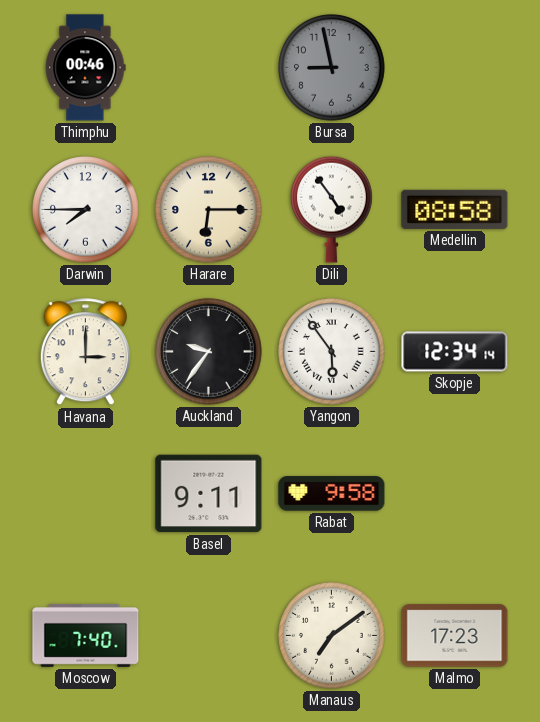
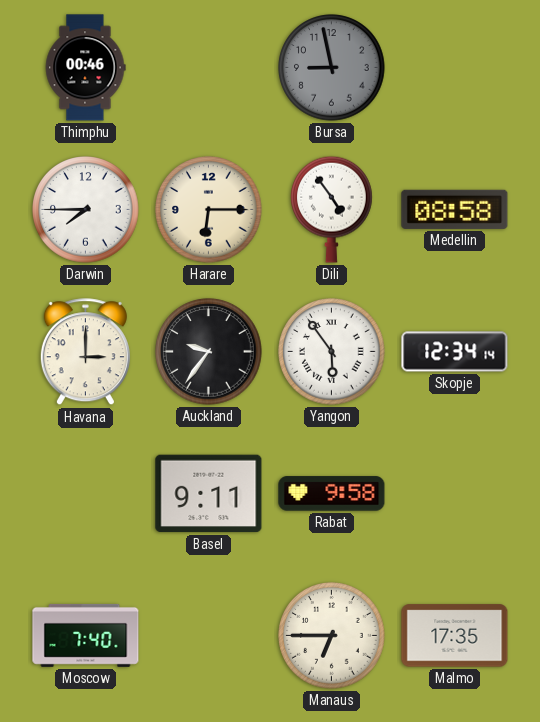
Manaus: 7:09 -> 6:45 (332, 636)
Malmo: 17:23 -> 17:35 (455, 636)
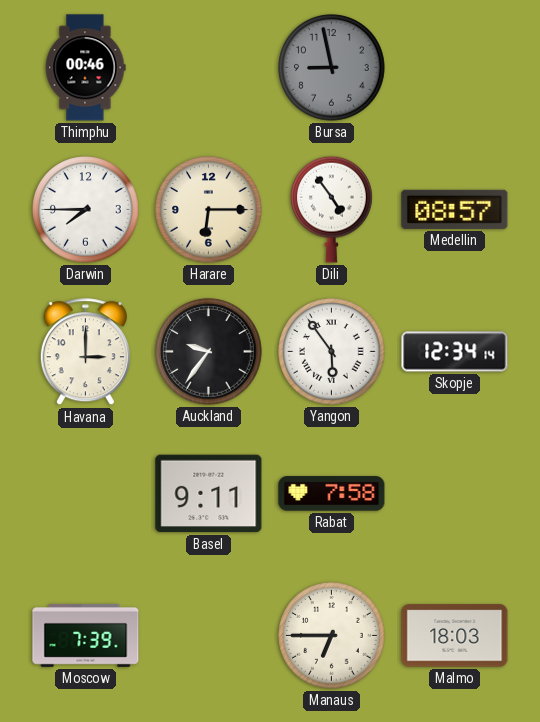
Medellin: 08:58 -> 08:57 (455, 209)
Rabat: 9:58 -> 7:58 (332, 494)
Moscow: 7:40 -> 7:39 (86, 635)
Malmo: 17:35 -> 18:03 (455, 636)
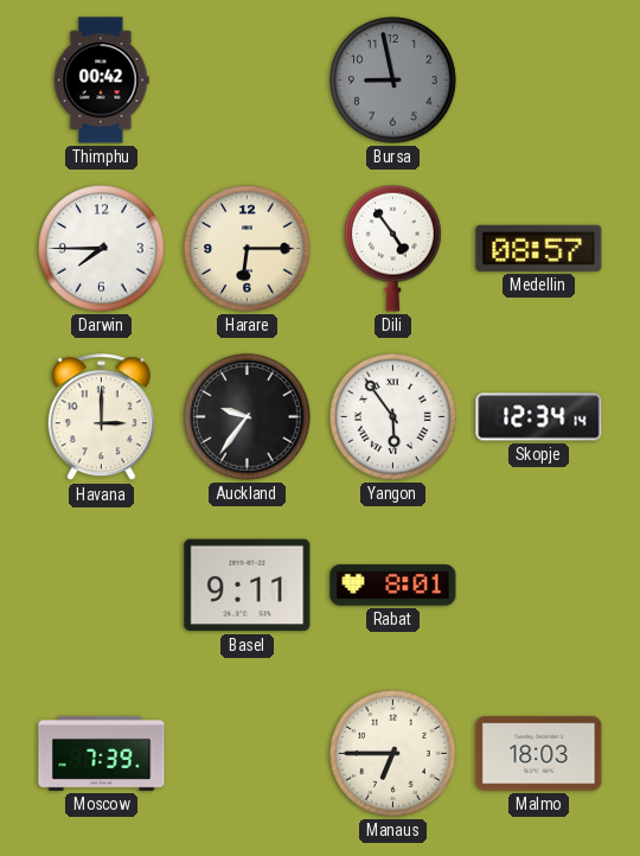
Thimphu: 00:46 -> 00:42 (101, 81)
Rabat: 7:58 -> 8:01 (393, 586)
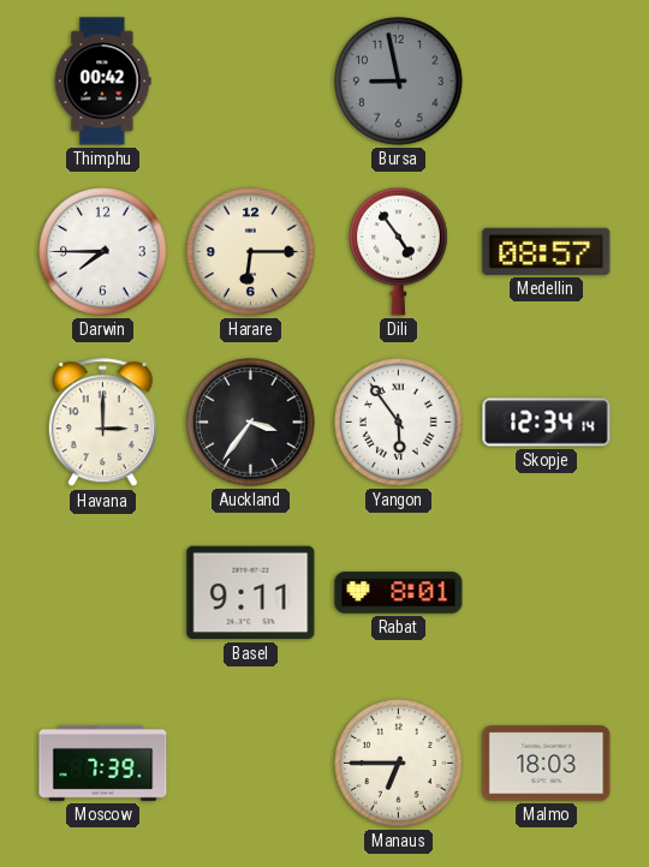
Auckland: 9:36 -> 3:36 (251, 423)
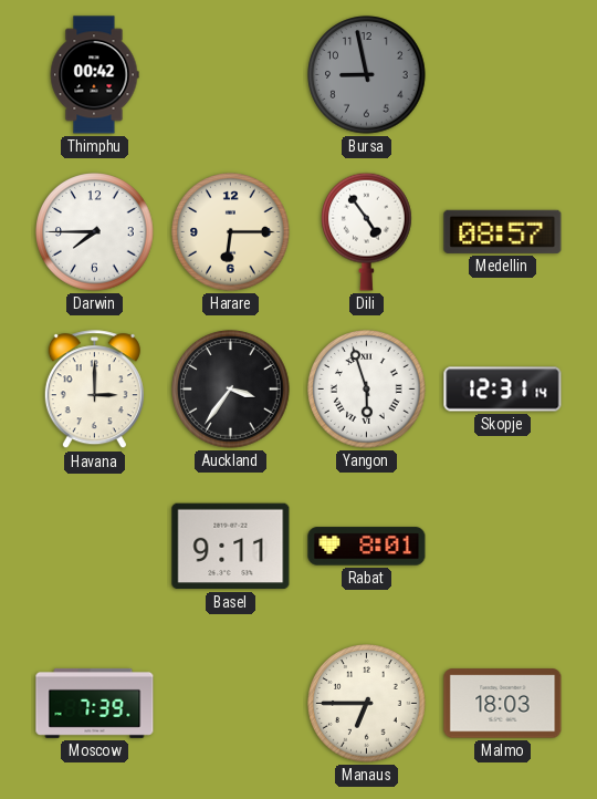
Yangon: 5:54 -> 5:57 (367, 390)
Skopje: 12:34 -> 12:31 (503, 390)
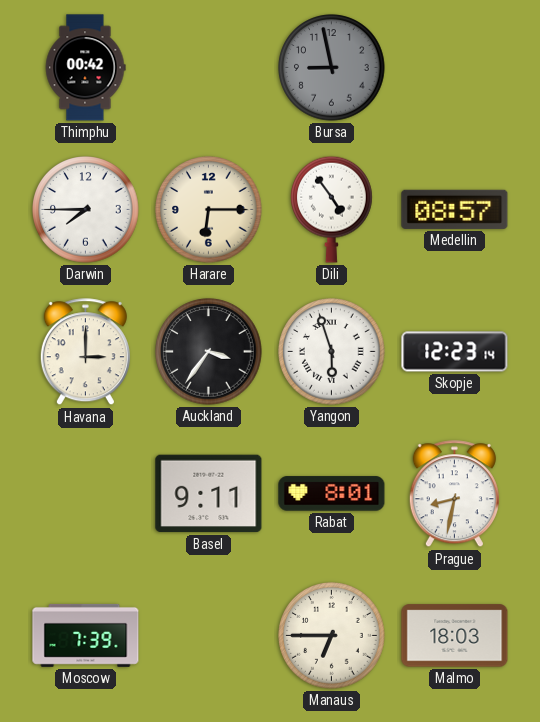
Skopje: 12:31 -> 12:23 (455, 352)
Prague: none -> 8:32 (454, 494)
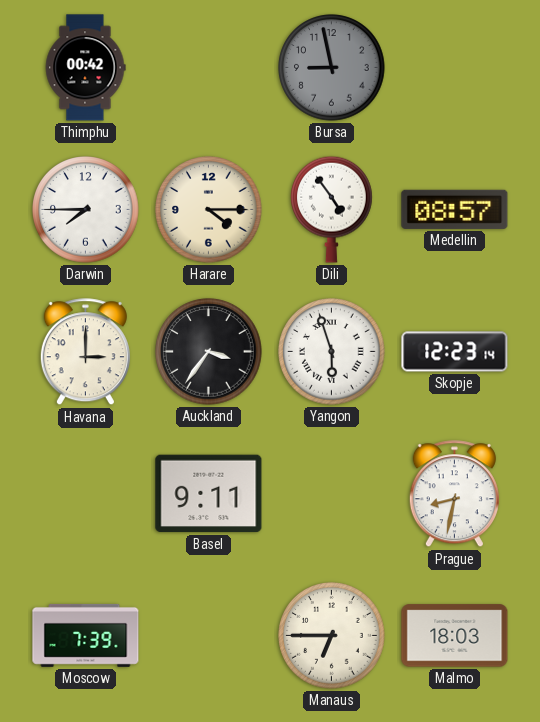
Harare: 6:15 -> 4:15 (209, 210)
Rabat: 8:01 -> none (332, 494)
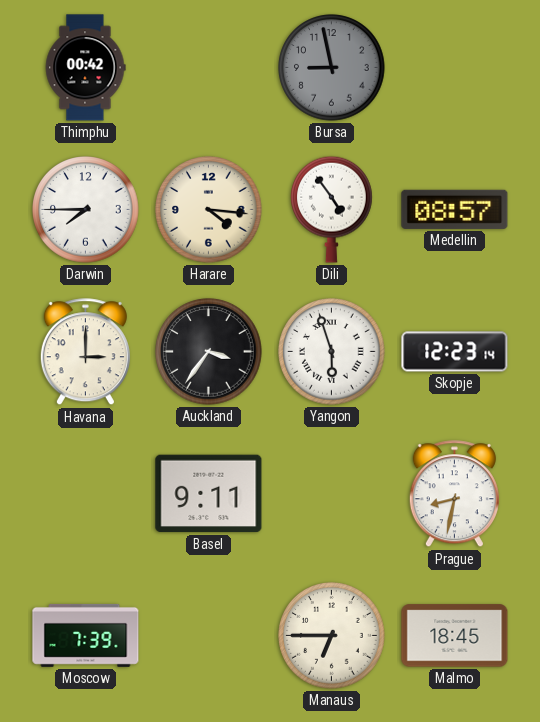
Harare: 4:15 -> 4:16 (209, 210)
Malmo: 18:03 -> 18:45 (455, 636)
